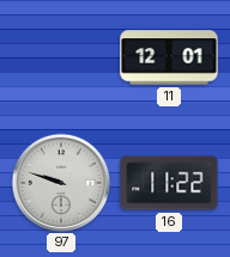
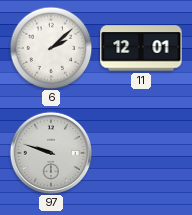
6: none -> 2:08 (51, 48)
16: 11:22 -> none (169, 183)
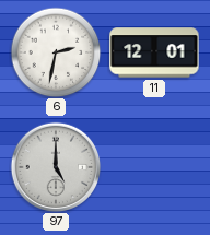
6: 2:08 -> 2:32 (56, 52)
97: 9:48 -> 5:00 (56, 167)
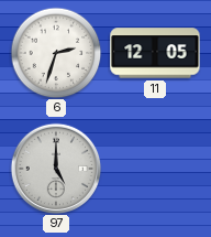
6: 2:32 -> 2:33 (56, 53)
11: 12:01 -> 12:05 (155, 53)
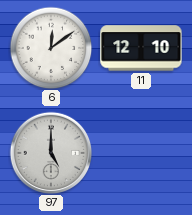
6: 2:33 -> 12:09 (51, 48)
11: 12:05 -> 12:10 (141, 48)
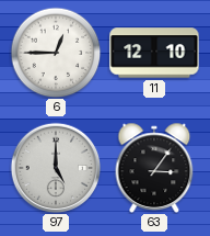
6: 12:09 -> 12:45 (56, 53)
63: none -> 3:06 (154, 168)
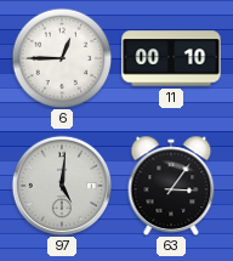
11: 12:10 -> 00:10 (171, 58)
97: 5:00 -> 5:01 (62, 186)
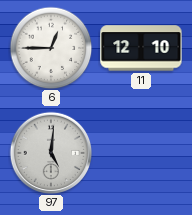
11: 00:10 -> 12:10 (141, 48)
63: 3:06 -> none (171, 186)
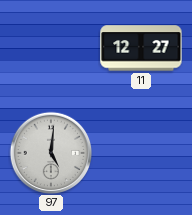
6: 12:45 -> none (51, 48)
11: 12:10 -> 12:27 (141, 48)
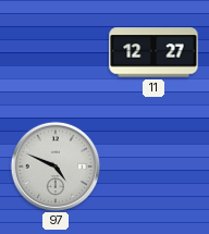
97: 5:01 -> 4:49 (56, 167)
